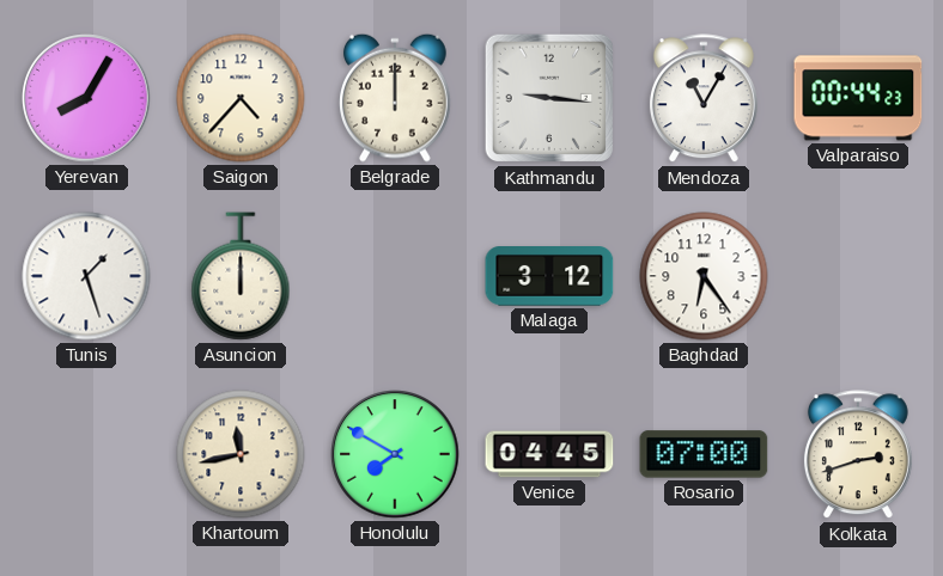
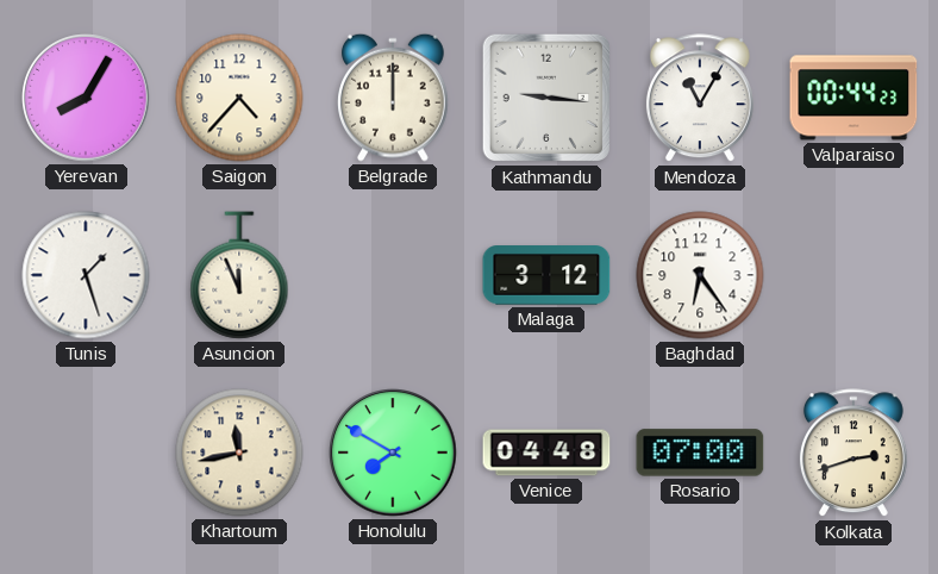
Asuncion: 12:00 -> 11:56 (239, 275)
Venice: 04:45 -> 04:48 (546, 453)
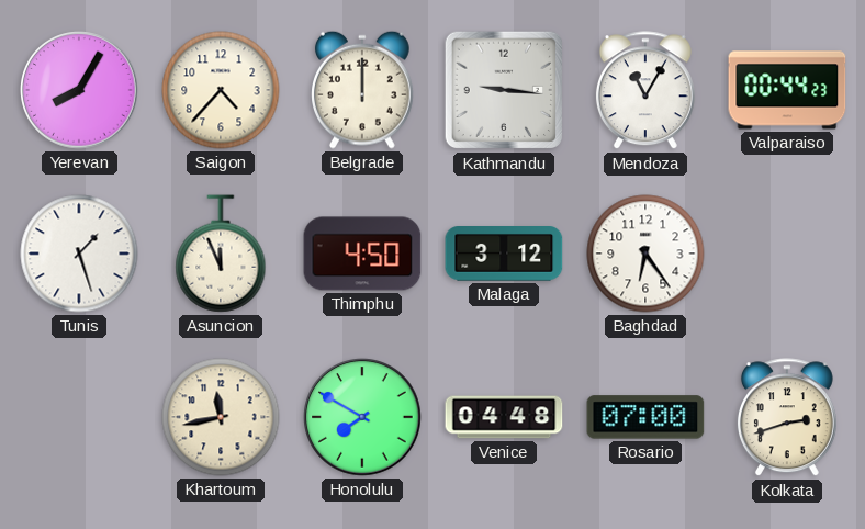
Thimphu: none -> 4:50 (362, 254)
